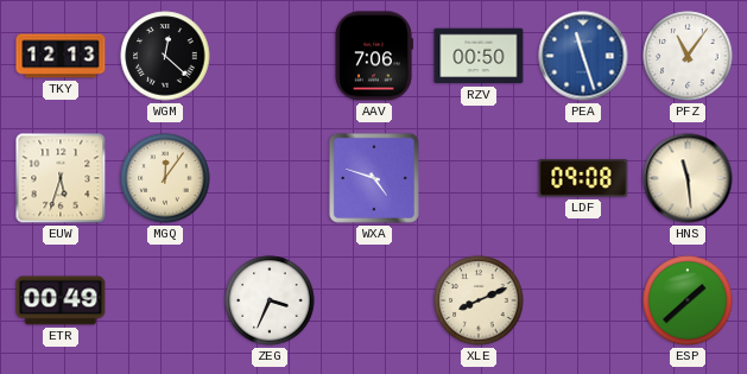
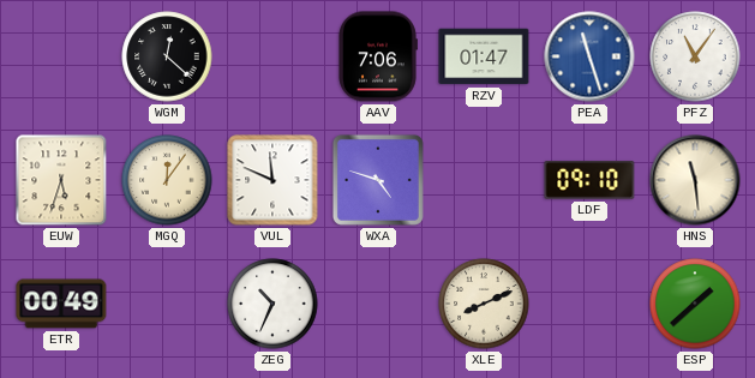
TKY: 12:13 -> none (61, 56)
RZV: 00:50 -> 01:47 (484, 56)
VUL: none -> 11:49 (272, 180)
LDF: 09:08 -> 09:10 (589, 180)
ZEG: 3:34 -> 10:34 (272, 304)
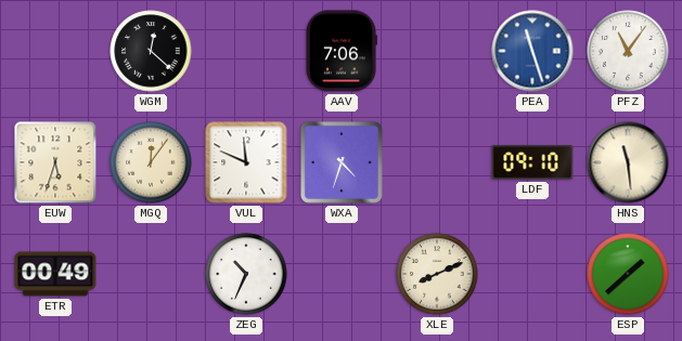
RZV: 01:47 -> none (484, 56)
WXA: 4:48 -> 4:33 (342, 162)
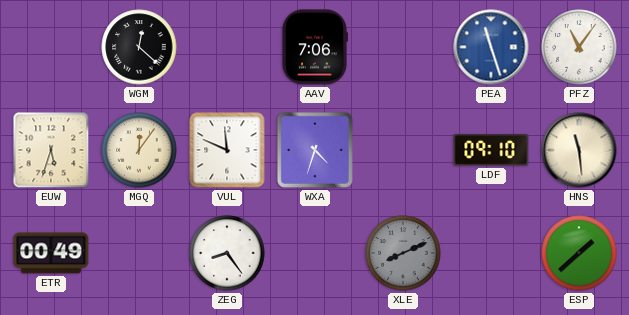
ZEG: 10:34 -> 8:24 (227, 253)
XLE dial: cream -> grey (403, 253)
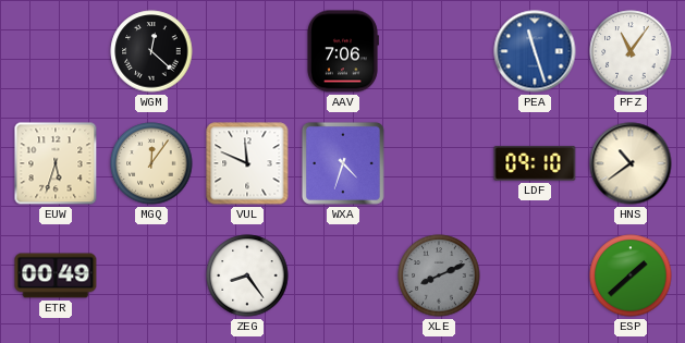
HNS: 11:29 -> 10:39 (631, 163)
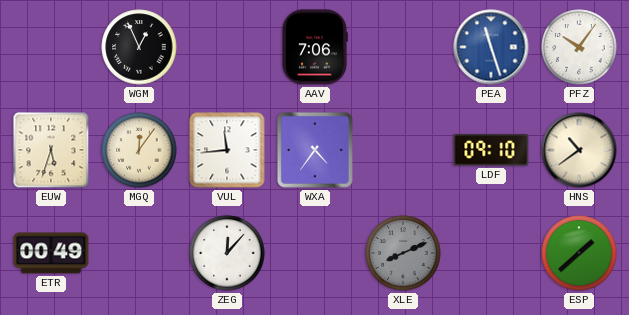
WGM: 12:22 -> 12:56 (139, 47)
PFZ: 11:06 -> 10:06 (579, 47)
VUL: 11:49 -> 11:44 (227, 150)
WXA: 4:33 -> 4:36 (315, 150)
ZEG: 8:24 -> 12:07 (227, 253)
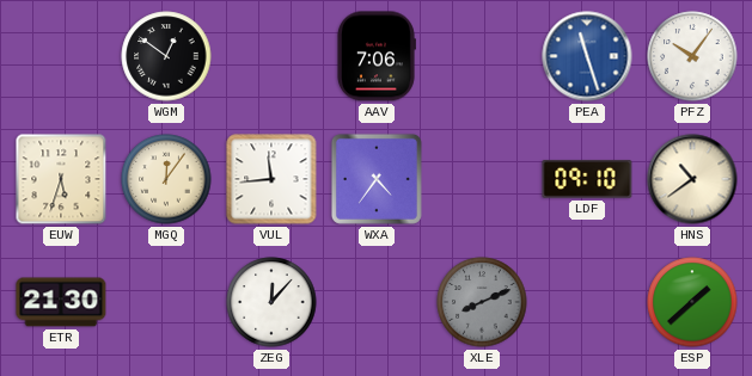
WGM: 12:56 -> 12:51 (166, 56)
ETR: 00:49 -> 21:30 (61, 302)
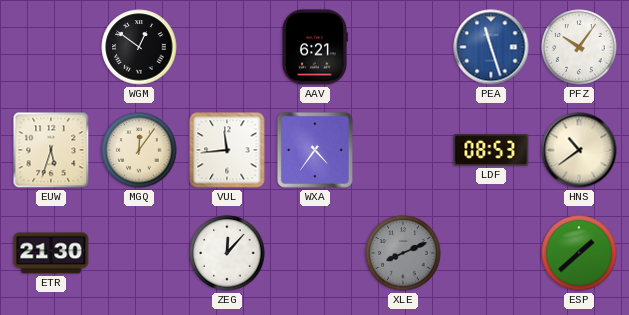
AAV: 7:06 -> 6:21 (315, 47)
LDF: 09:10 -> 08:53 (491, 150)
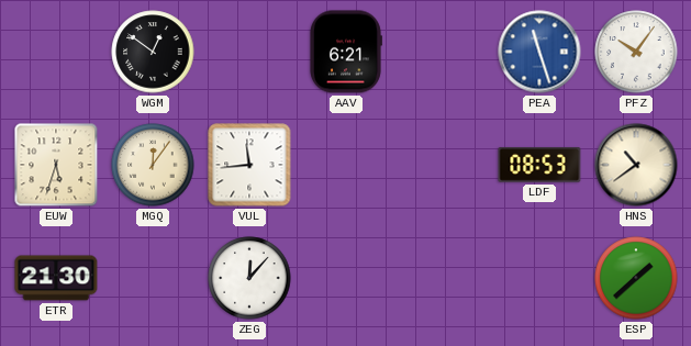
WXA: 4:36 -> none (315, 150)
XLE: 8:11 -> none (403, 253)
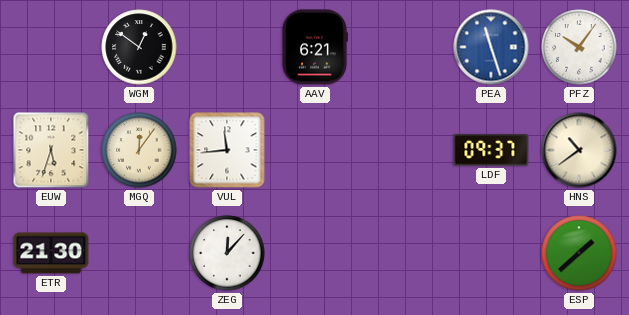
LDF: 08:53 -> 09:37 (491, 150)
